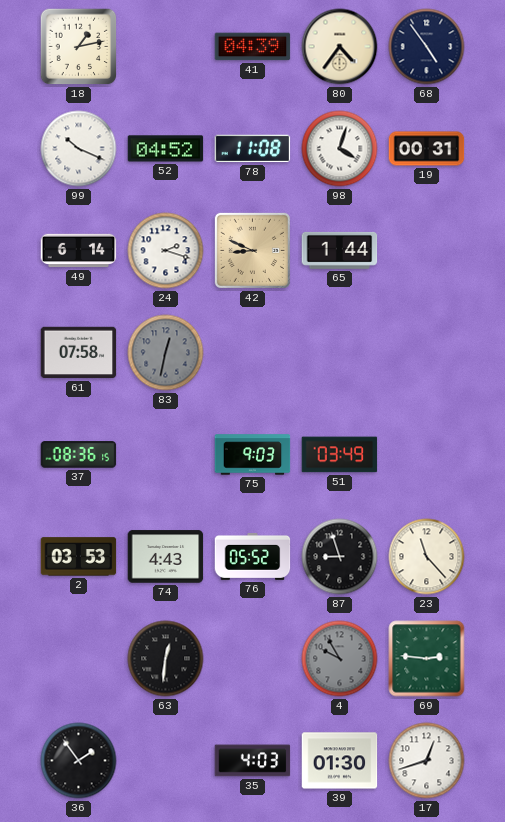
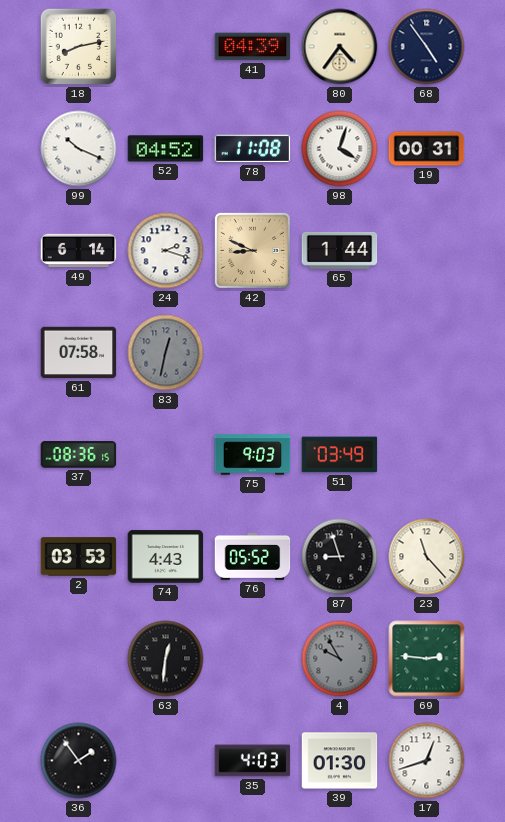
18: 1:13 -> 8:13 (79, 47)
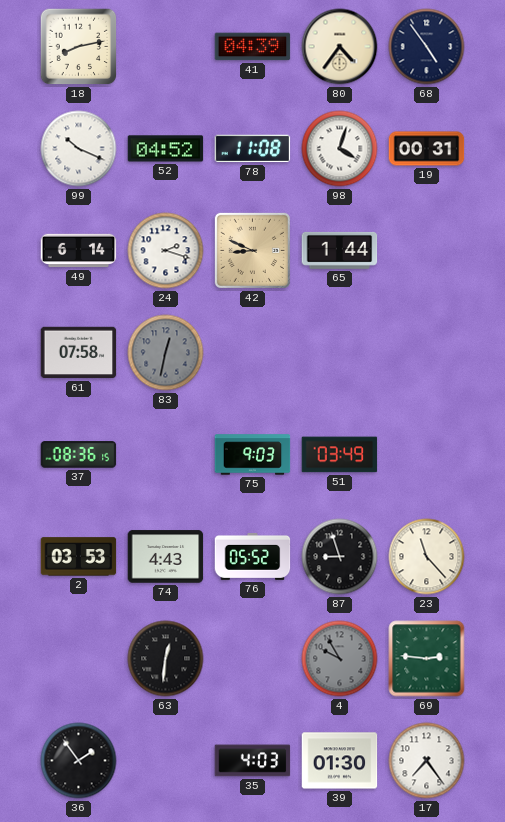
17: 12:42 -> 7:24 (427, 761)
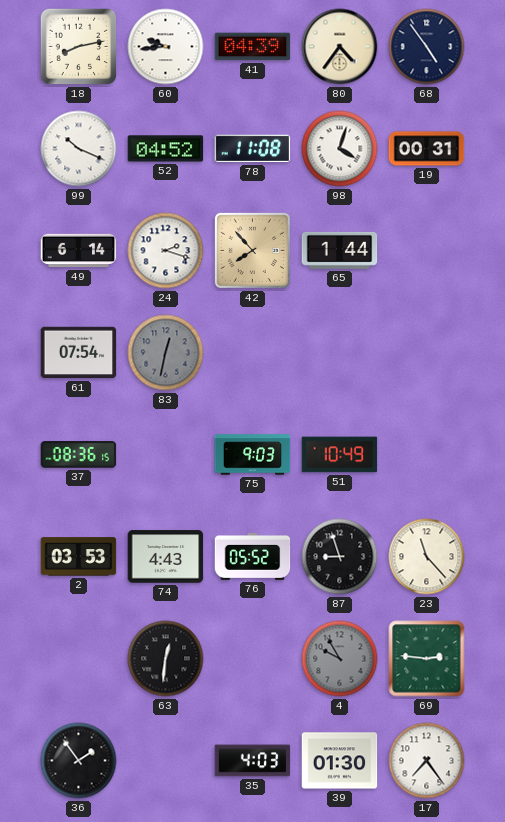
60: none -> 9:44 (166, 47)
42: 8:49 -> 7:53 (252, 250)
61: 07:58 -> 07:54 (79, 353)
51: 03:49 -> 10:49 (340, 455)
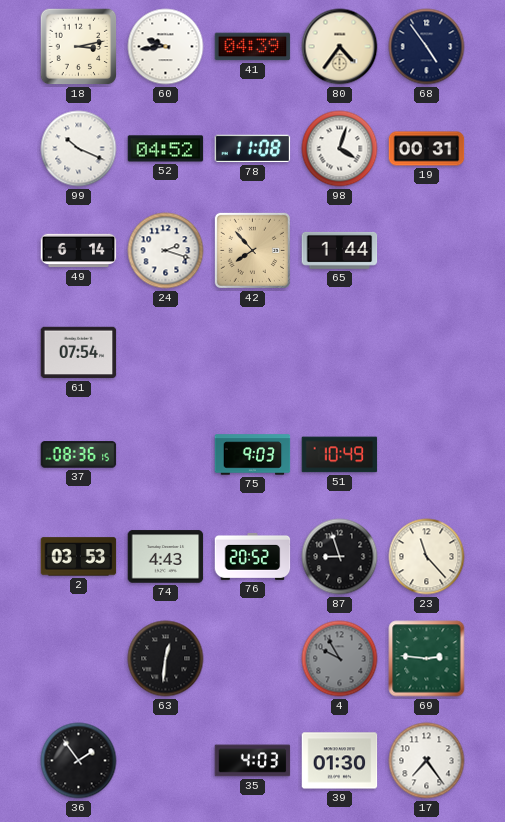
18: 8:13 -> 3:13 (79, 47)
83: 12:32 -> none (166, 353)
76: 05:52 -> 20:52 (253, 556)
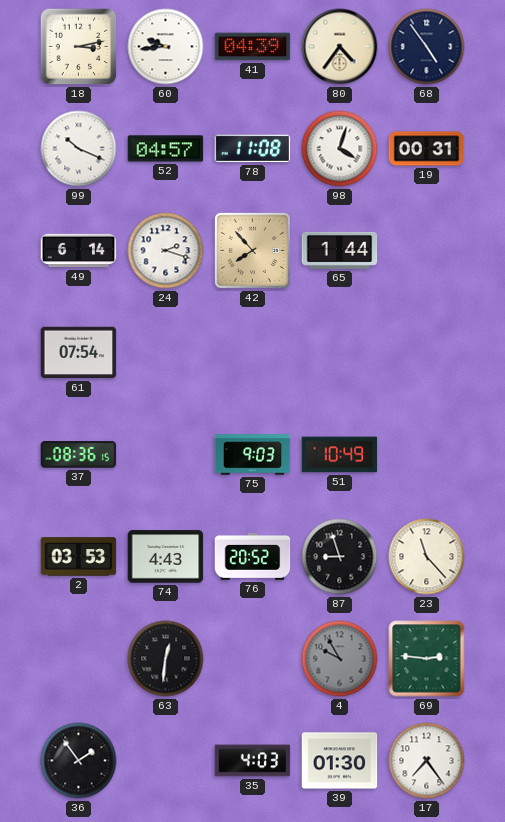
52: 04:52 -> 04:57 (166, 149)
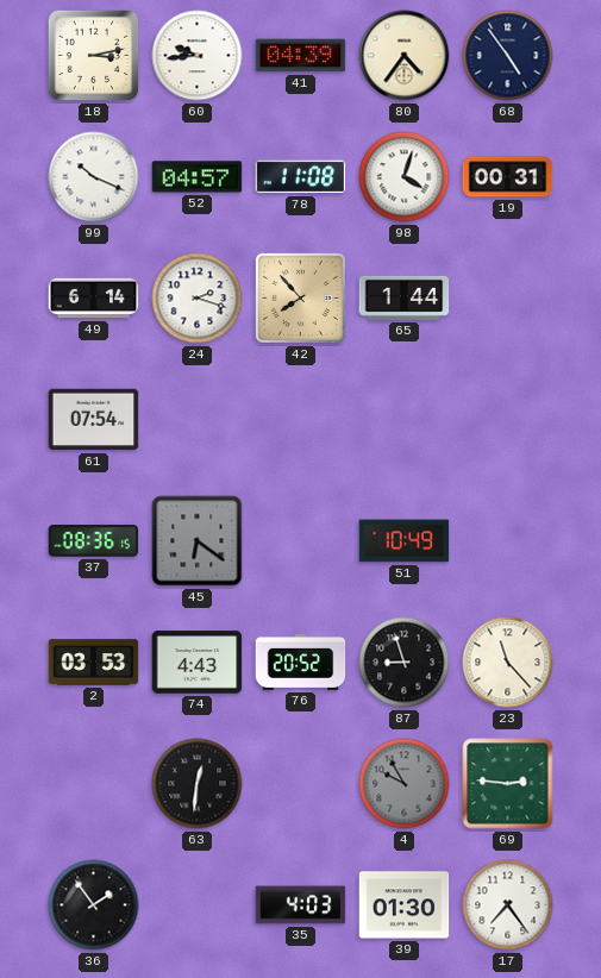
45: none -> 6:21 (198, 541)
75: 9:03 -> none (253, 455)
